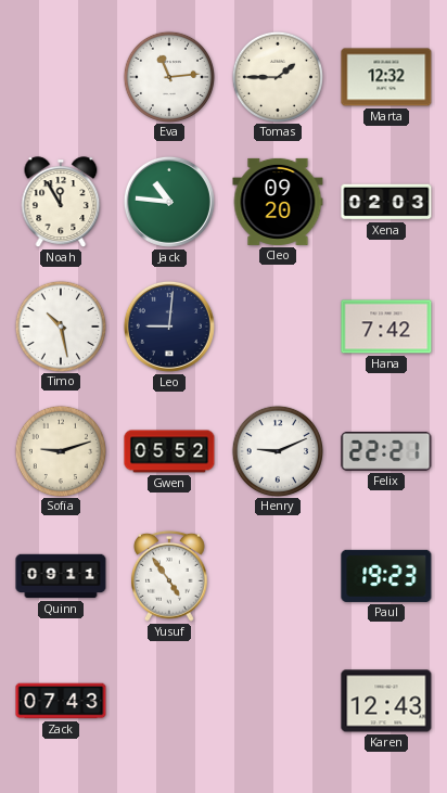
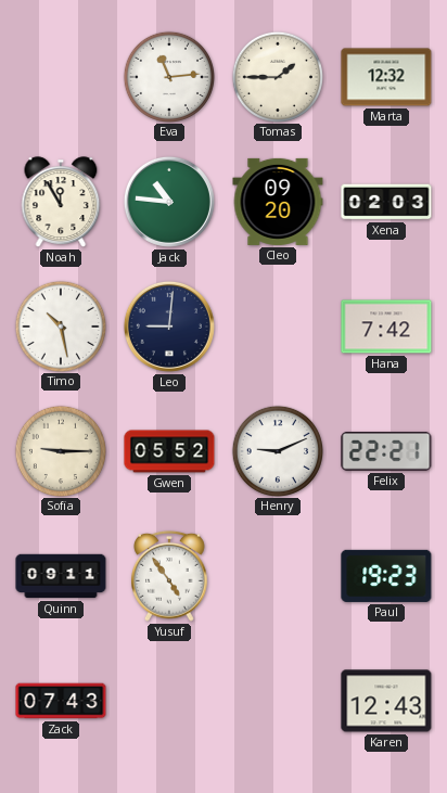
Sofia: 9:12 -> 9:15 (60, 450)
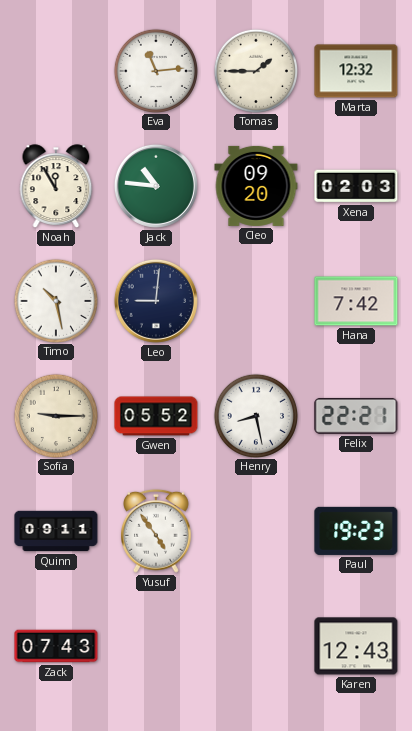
Henry: 9:11 -> 8:28 (255, 415)
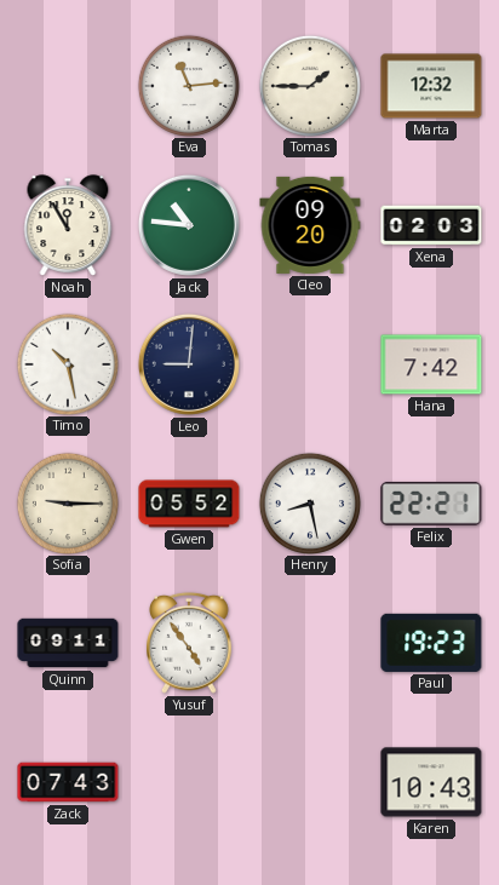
Karen: 12:43 -> 10:43 (431, 782)
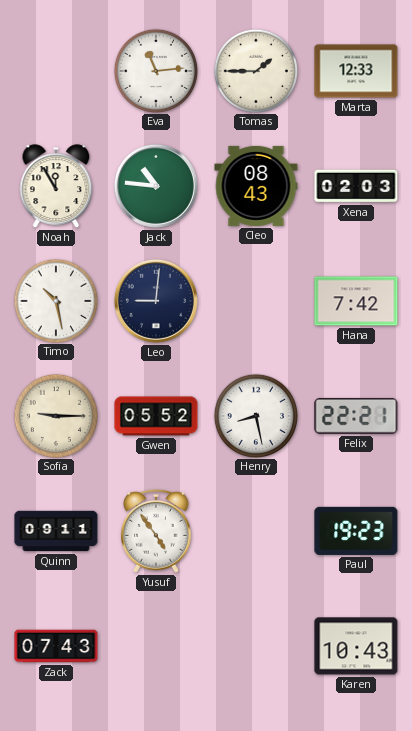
Marta: 12:32 -> 12:33 (356, 71)
Cleo: 09:20 -> 08:43 (256, 186)
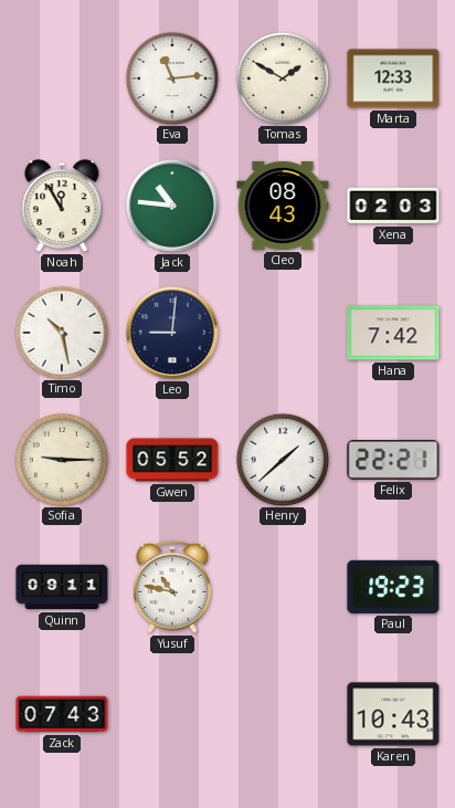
Tomas: 1:45 -> 1:50 (282, 77)
Henry: 8:28 -> 1:38 (282, 459)
Yusuf: 4:54 -> 10:47 (173, 587)
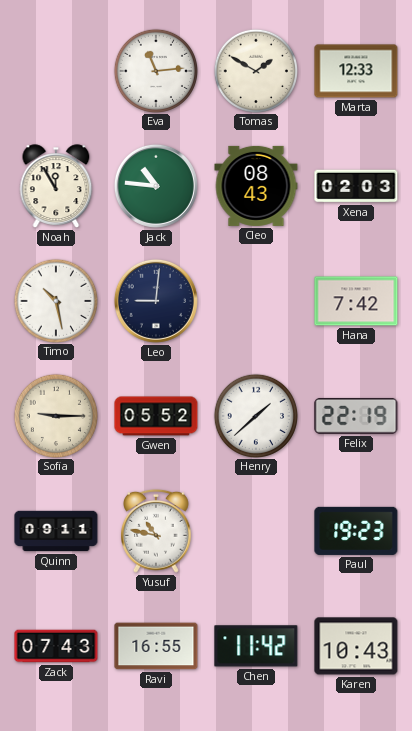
Felix: 22:21 -> 22:19 (356, 416)
Ravi: none -> 16:55 (156, 646)
Chen: none -> 11:42 (256, 646)
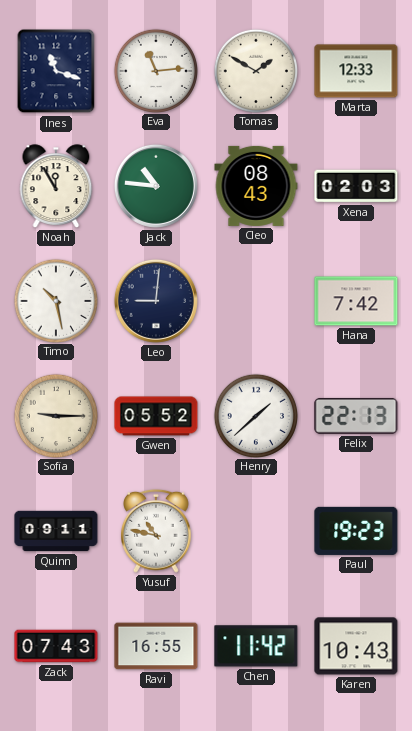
Ines: none -> 11:18 (56, 71)
Felix: 22:19 -> 22:13 (356, 416)
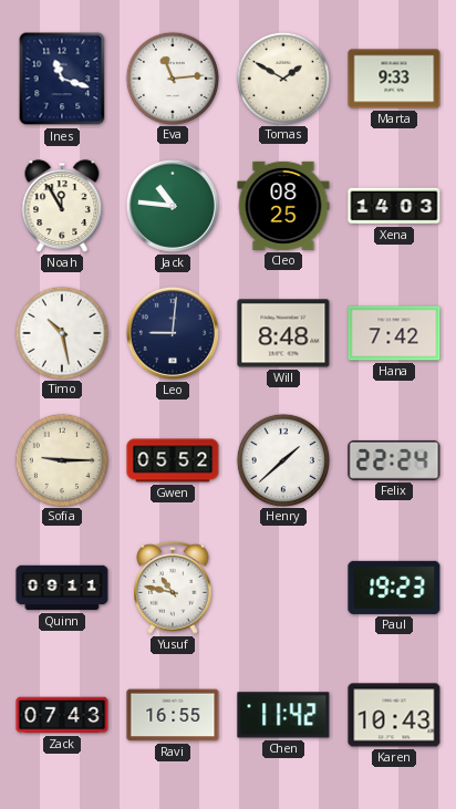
Marta: 12:33 -> 9:33 (394, 79)
Cleo: 08:43 -> 08:25 (283, 206)
Xena: 02:03 -> 14:03 (394, 206)
Will: none -> 8:48 (283, 333)
Felix: 22:13 -> 22:24 (394, 460)
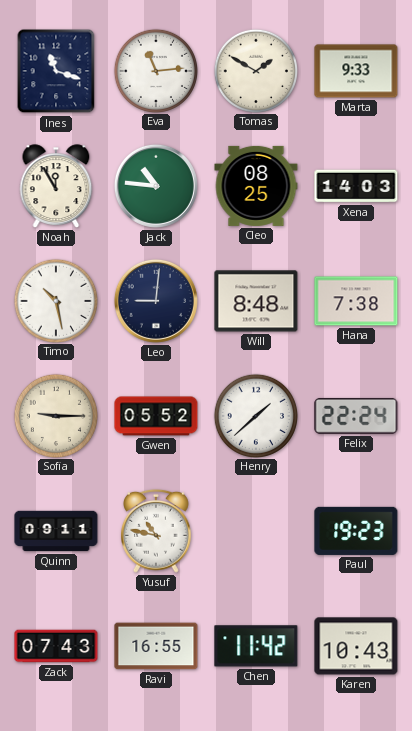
Hana: 7:42 -> 7:38 (356, 301)
